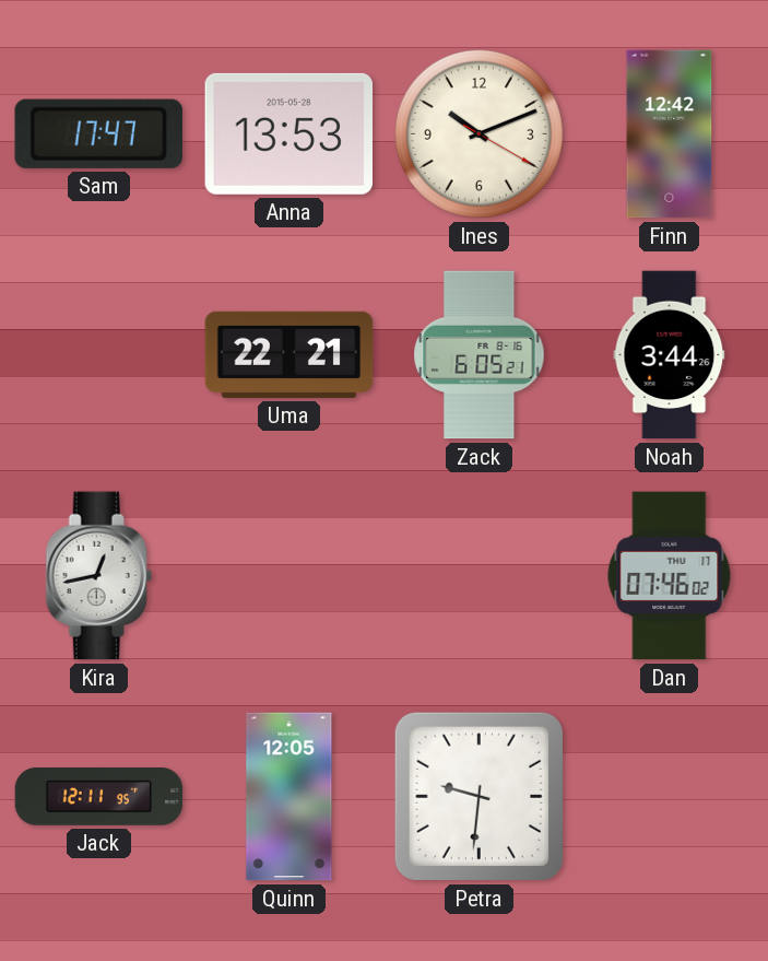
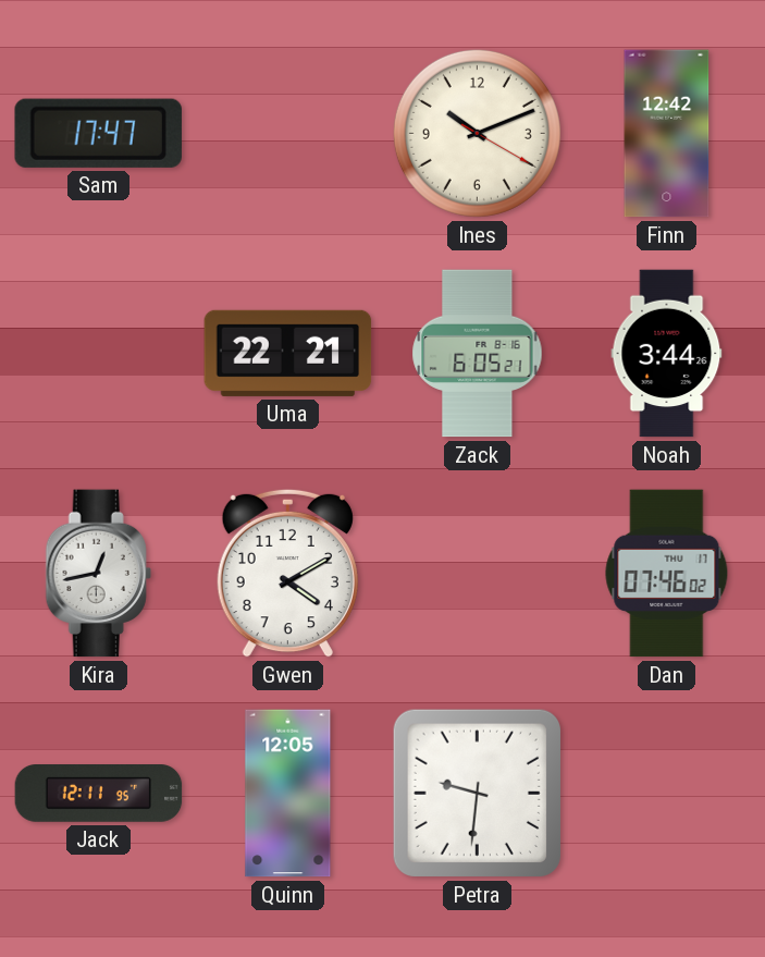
Anna: 13:53 -> none (290, 133)
Gwen: none -> 4:10 (287, 573)
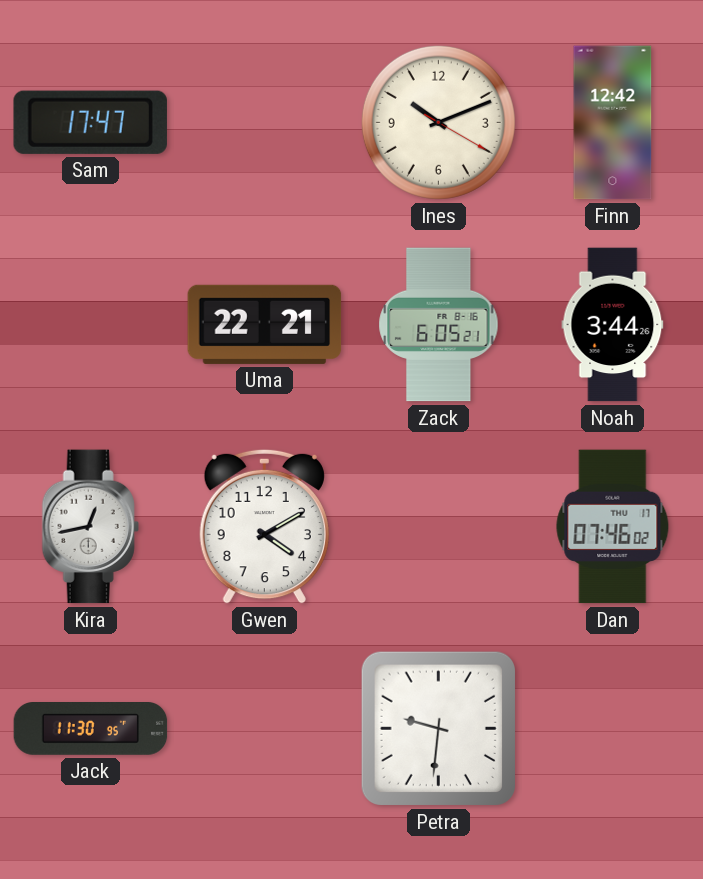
Jack: 12:11 -> 11:30 (91, 729)
Quinn: 12:05 -> none (288, 794)
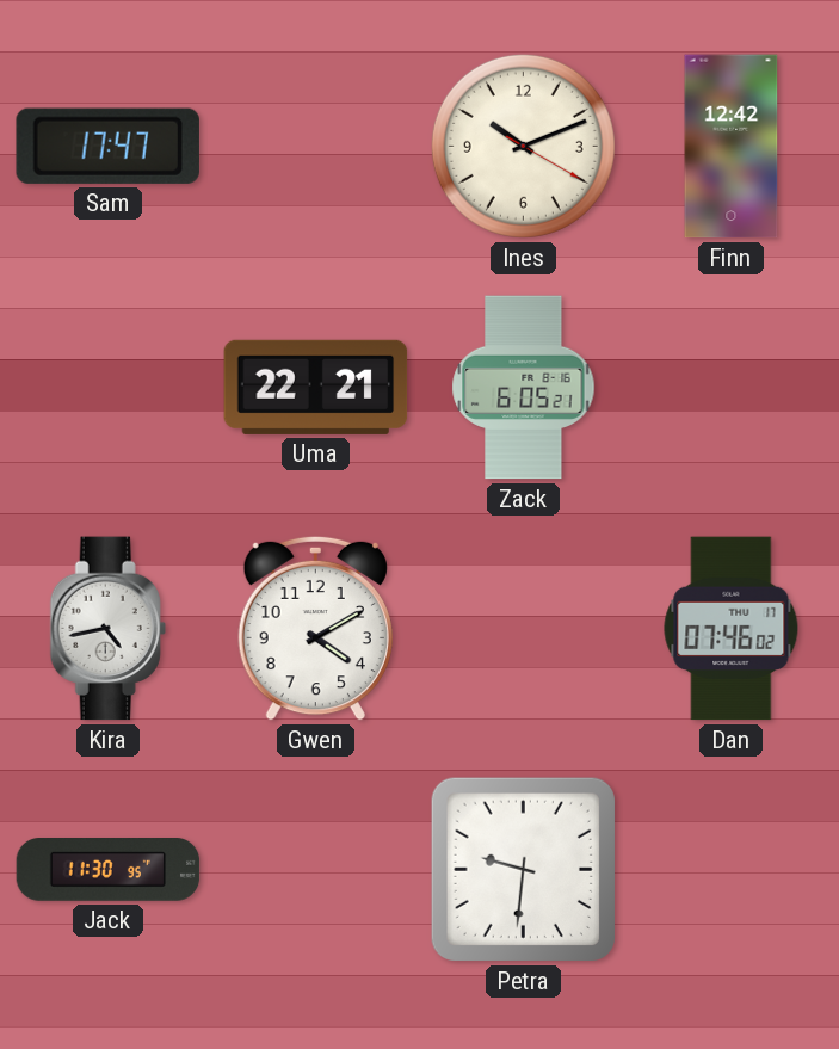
Noah: 3:44 -> none (613, 325)
Kira: 12:43 -> 4:43 (107, 629)
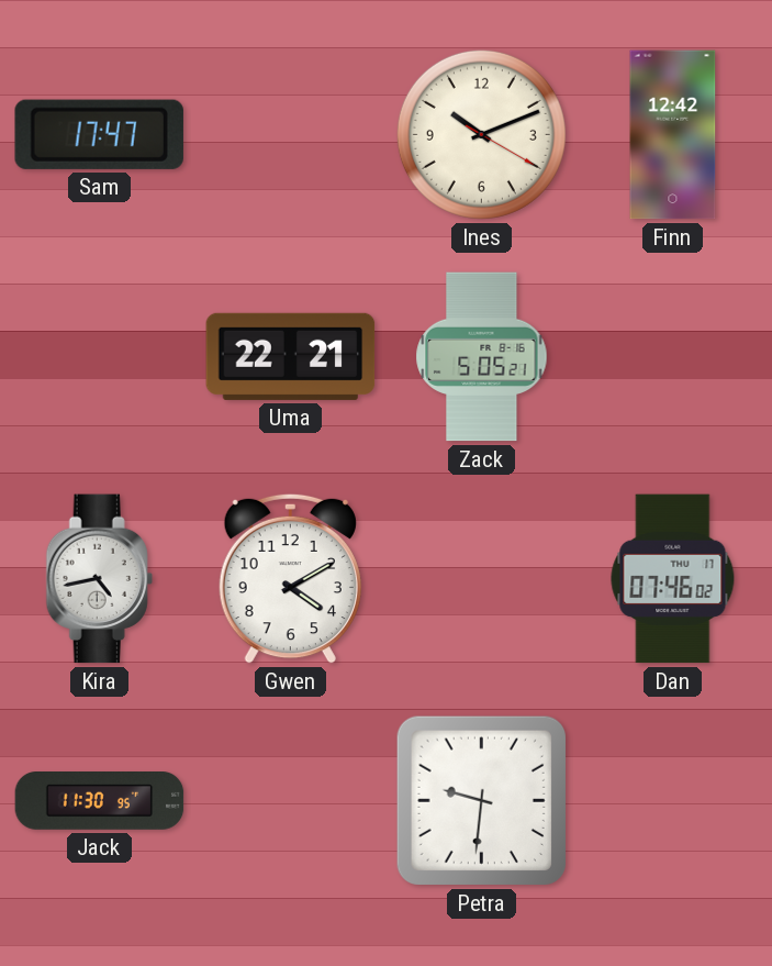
Zack: 6:05 -> 5:05 (482, 357)
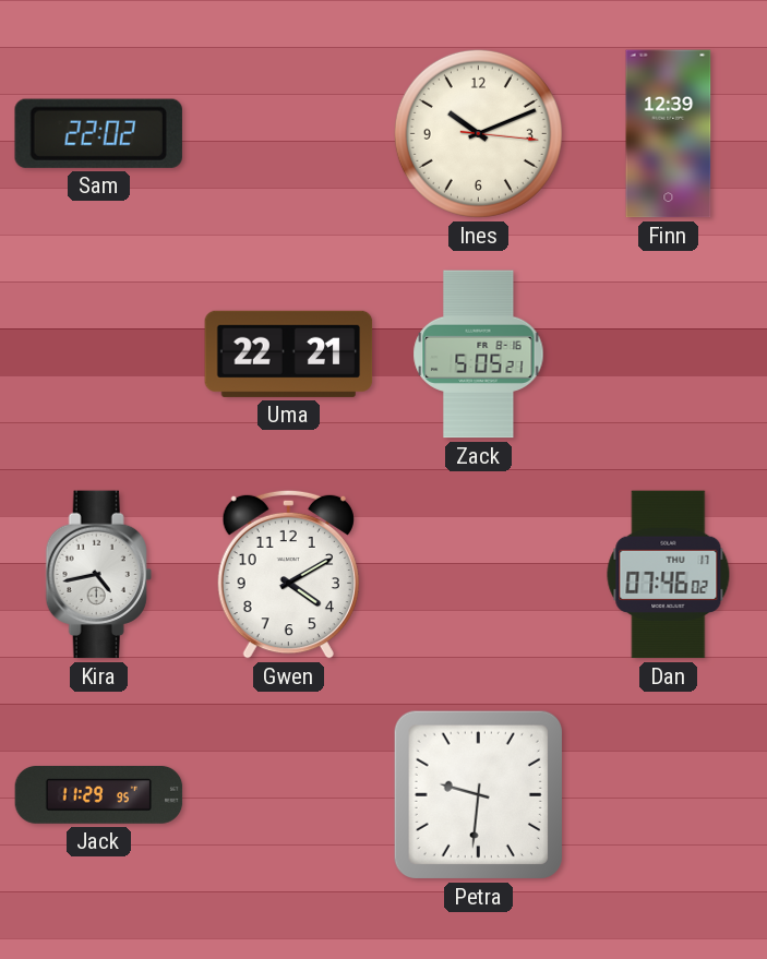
Sam: 17:47 -> 22:02 (98, 133)
Ines: 10:11:20 -> 10:11:16 (478, 133)
Finn: 12:42 -> 12:39 (669, 134)
Jack: 11:30 -> 11:29 (99, 795)
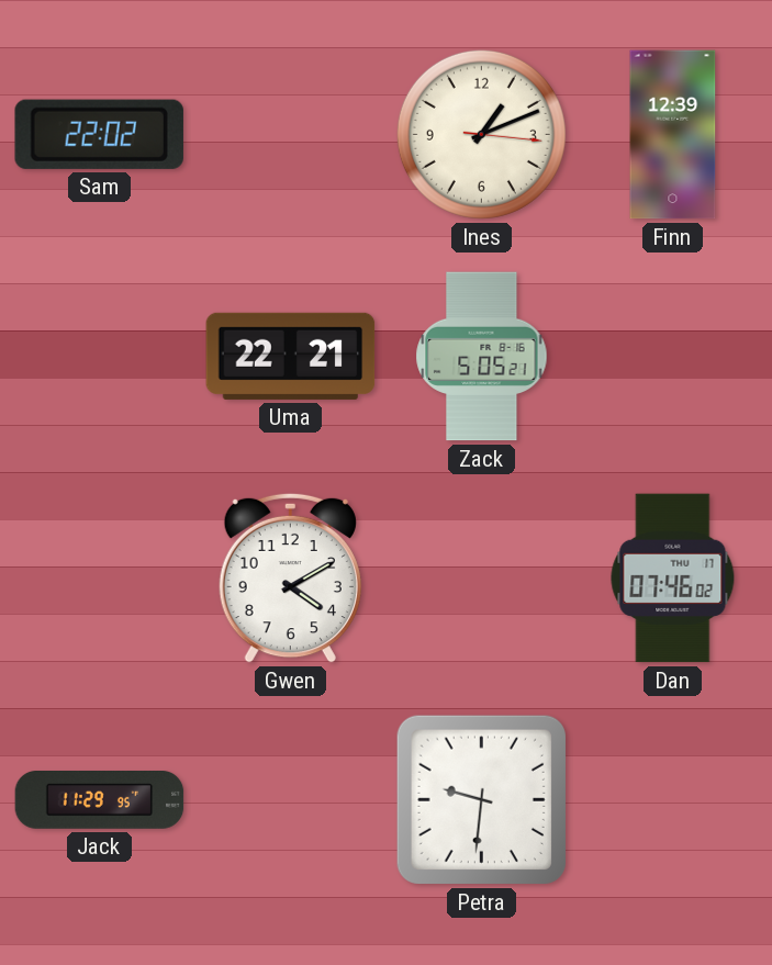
Ines: 10:11 -> 1:11 (481, 134)
Kira: 4:43 -> none (98, 575)
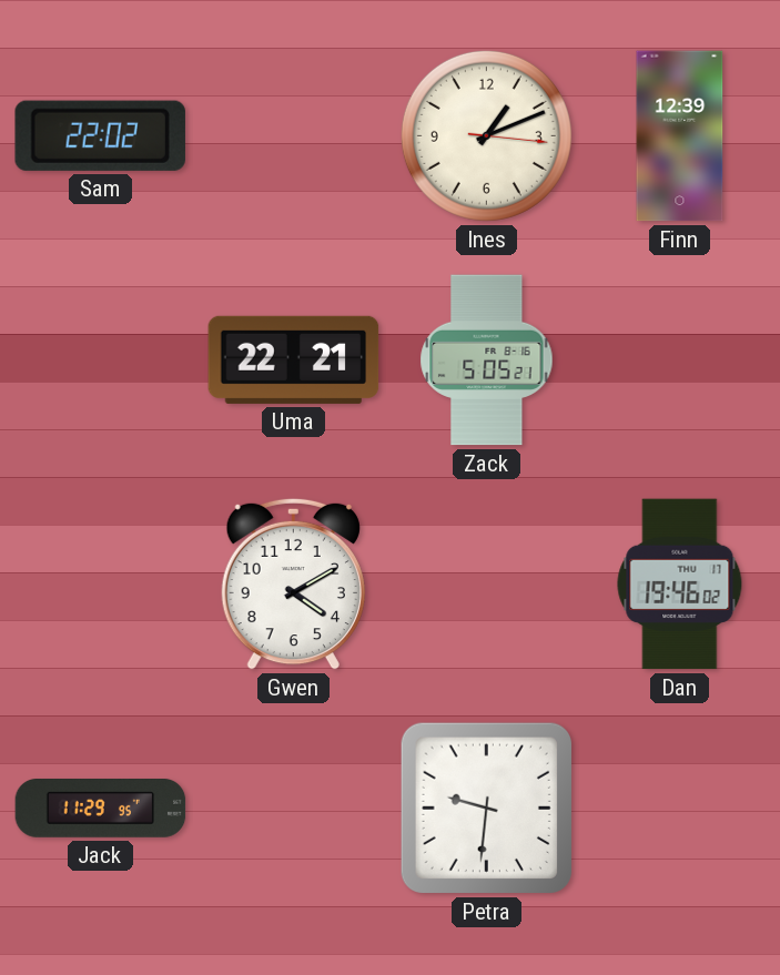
Dan: 07:46 -> 19:46 (680, 585)
